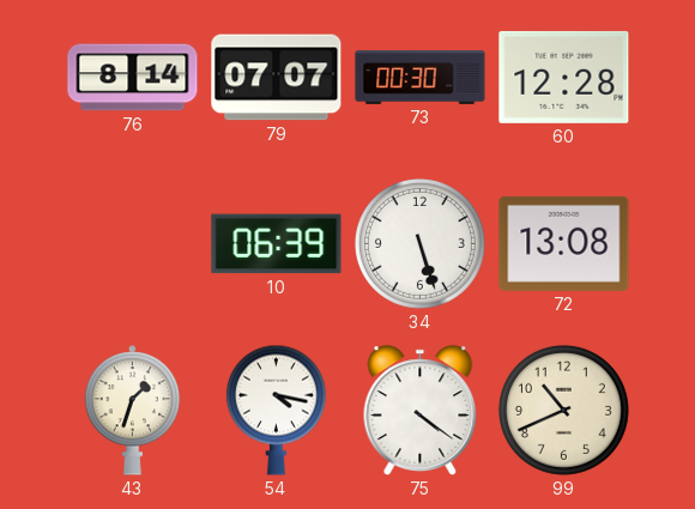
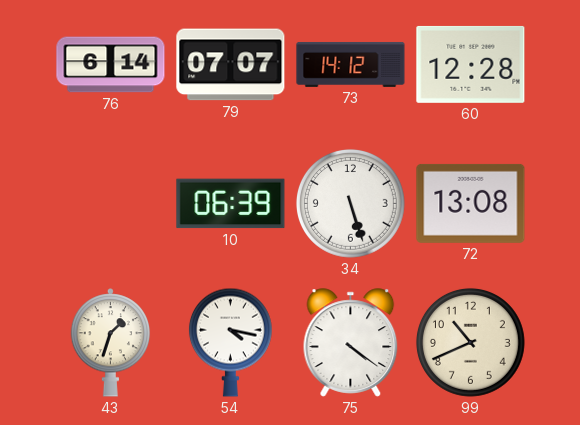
76: 8:14 -> 6:14 (111, 65)
73: 00:30 -> 14:12 (351, 64)
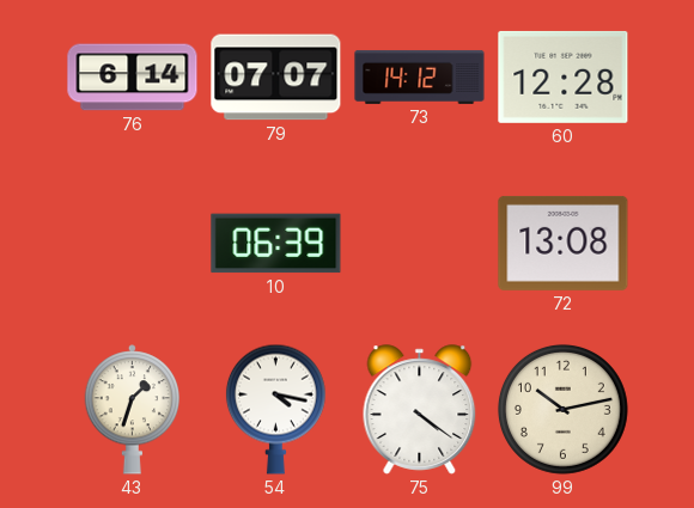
34: 5:27 -> none (350, 203)
99: 10:41 -> 10:13 (562, 409)
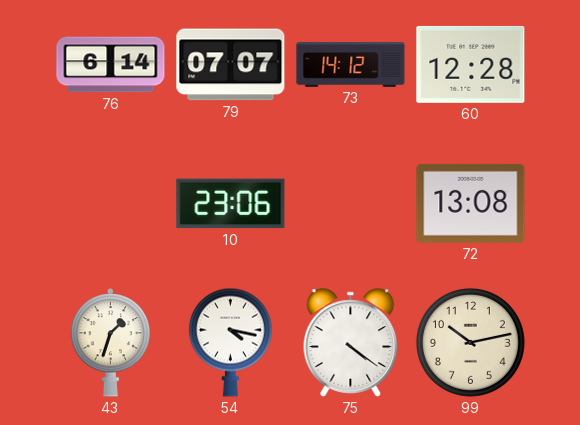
10: 06:39 -> 23:06 (231, 204)
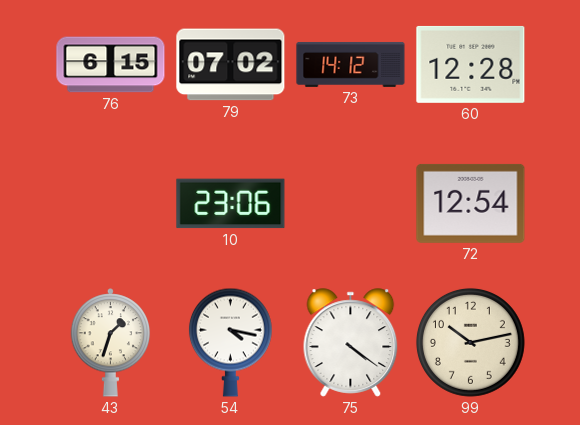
76: 6:14 -> 6:15 (111, 65)
79: 07:07 -> 07:02 (231, 65)
72: 13:08 -> 12:54 (471, 203)
